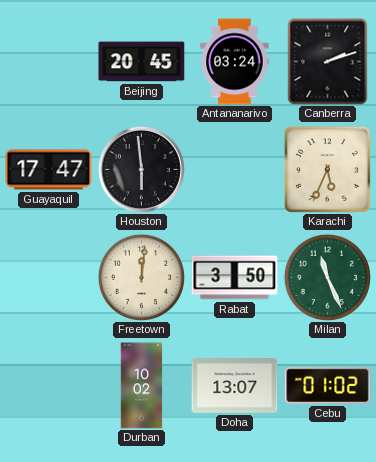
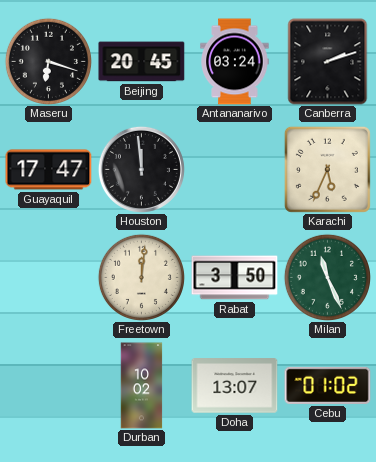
Maseru: none -> 6:18 (48, 61)
Houston: 5:59 -> 11:59 (141, 169)
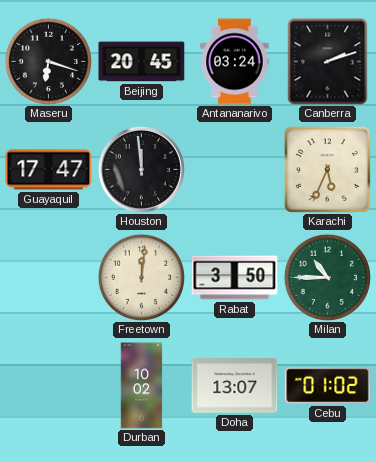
Milan: 11:26 -> 10:45 (327, 277)
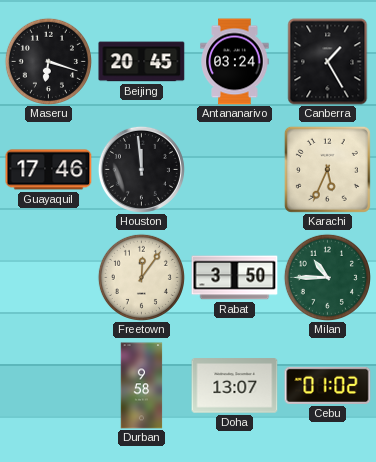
Canberra: 2:12 -> 1:25 (328, 62)
Guayaquil: 17:47 -> 17:46 (49, 170)
Freetown: 12:01 -> 12:06 (141, 277)
Durban: 10:02 -> 9:58 (142, 386)
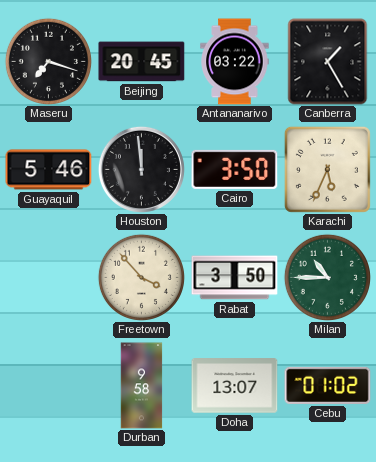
Maseru: 6:18 -> 7:18 (48, 61)
Antananarivo: 03:24 -> 03:22 (235, 62)
Guayaquil: 17:46 -> 5:46 (49, 170)
Cairo: none -> 3:50 (235, 169)
Freetown: 12:06 -> 3:53 (141, 277)
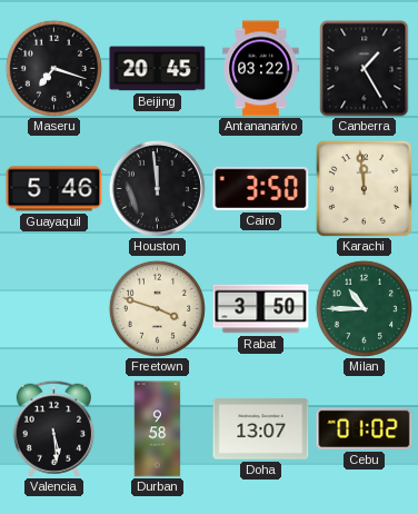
Karachi: 5:34 -> 11:59 (364, 188)
Freetown: 3:53 -> 3:48 (157, 308)
Valencia: none -> 5:29 (53, 428)
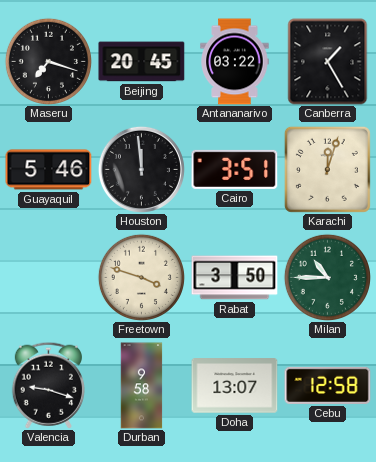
Cairo: 3:50 -> 3:51 (235, 169)
Karachi: 11:59 -> 12:03 (327, 169)
Valencia: 5:29 -> 9:18 (48, 385)
Cebu: 01:02 -> 12:58 (328, 385)
